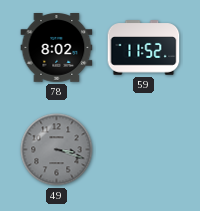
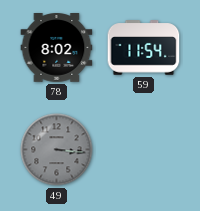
59: 11:52 -> 11:54 (144, 48)
49: 3:18 -> 3:16 (57, 150)
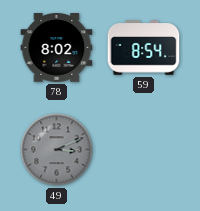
59: 11:54 -> 8:54 (144, 48)
49: 3:16 -> 3:11 (57, 150)
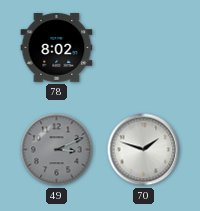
59: 8:54 -> none (144, 48)
70: none -> 1:48 (144, 150)
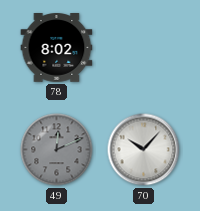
49: 3:11 -> 12:11 (57, 150)
70: 1:48 -> 10:07 (144, 150)
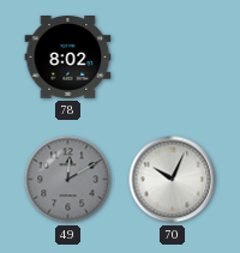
49: 12:11 -> 12:10 (68, 180)
70: 10:07 -> 10:04 (173, 180)
